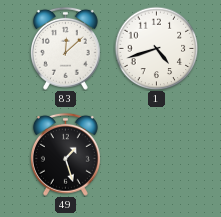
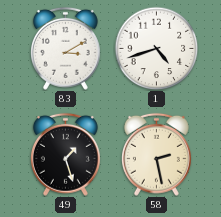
83: 12:08 -> 3:10 (65, 48)
58: none -> 2:28 (156, 154)
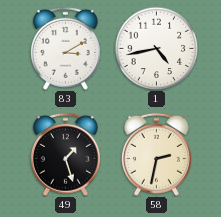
1: 4:42 -> 4:43 (156, 48)
58: 2:28 -> 2:32 (156, 154)
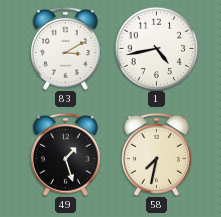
58: 2:32 -> 7:32 (156, 154)
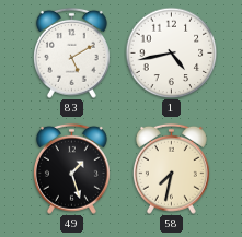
83: 3:10 -> 5:10 (71, 52)
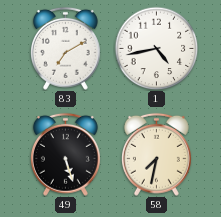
83: 5:10 -> 7:10 (65, 48)
49: 1:27 -> 5:27 (65, 154)
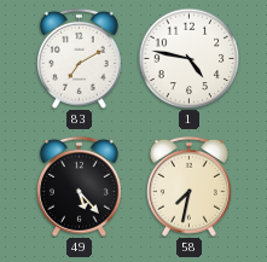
1: 4:43 -> 4:47 (188, 58)
49: 5:27 -> 5:23 (79, 186)
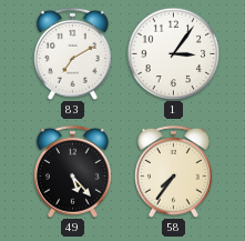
1: 4:47 -> 3:06 (173, 53)
58: 7:32 -> 7:36 (173, 171)
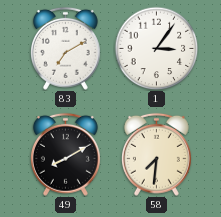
49: 5:23 -> 8:10 (65, 154)
58: 7:36 -> 7:31 (156, 154)
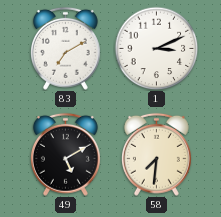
1: 3:06 -> 3:11 (156, 48)
49: 8:10 -> 5:10 (65, 154)
